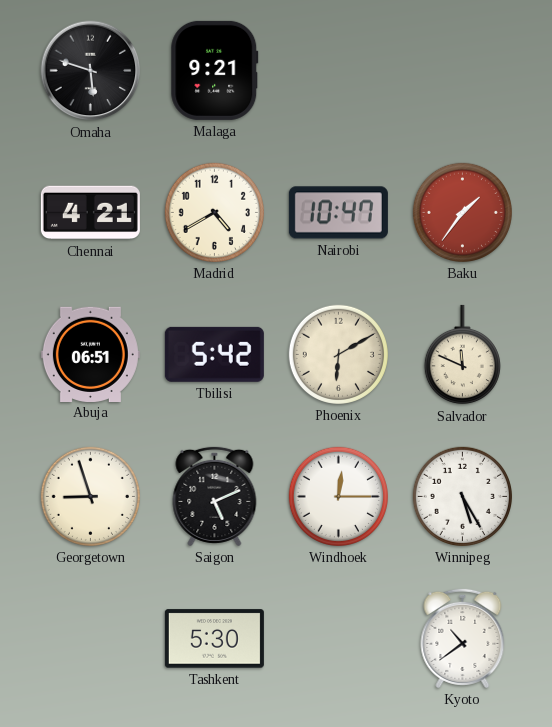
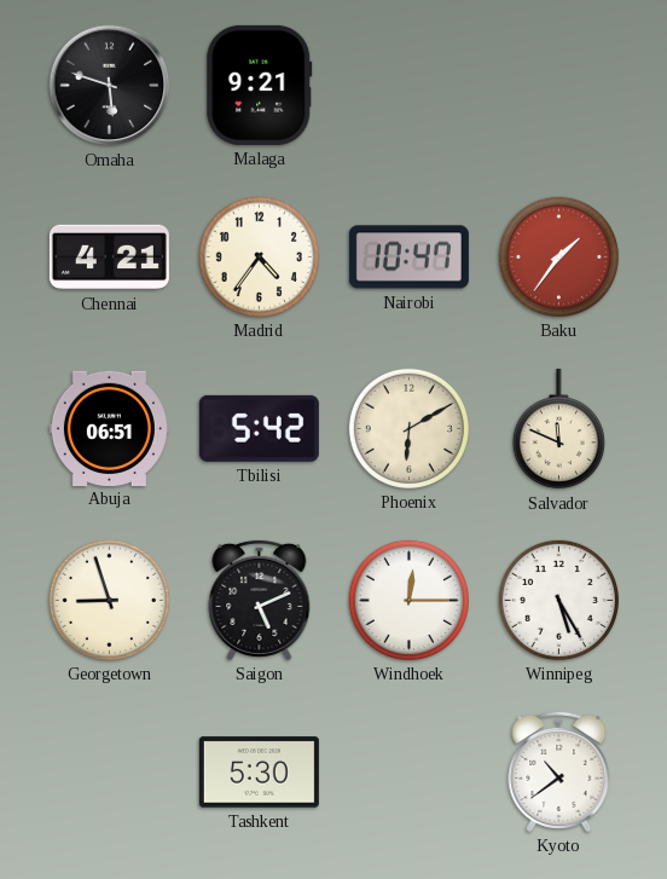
Madrid: 4:40 -> 4:36 (259, 256)
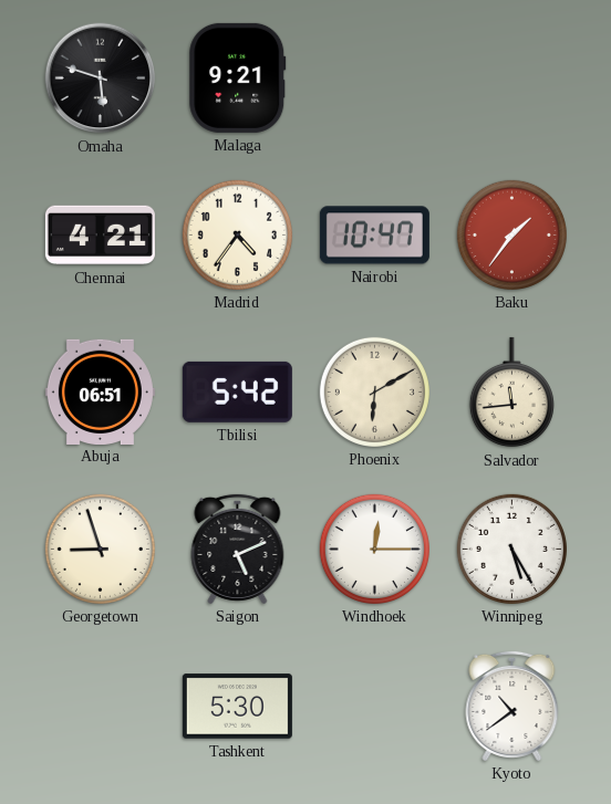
Salvador: 11:49 -> 11:44 (511, 393)
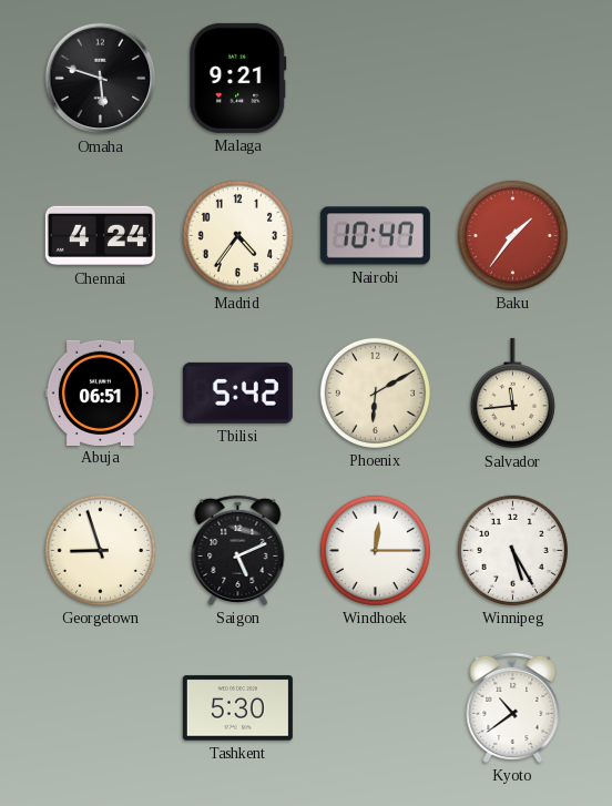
Chennai: 4:21 -> 4:24 (100, 236)
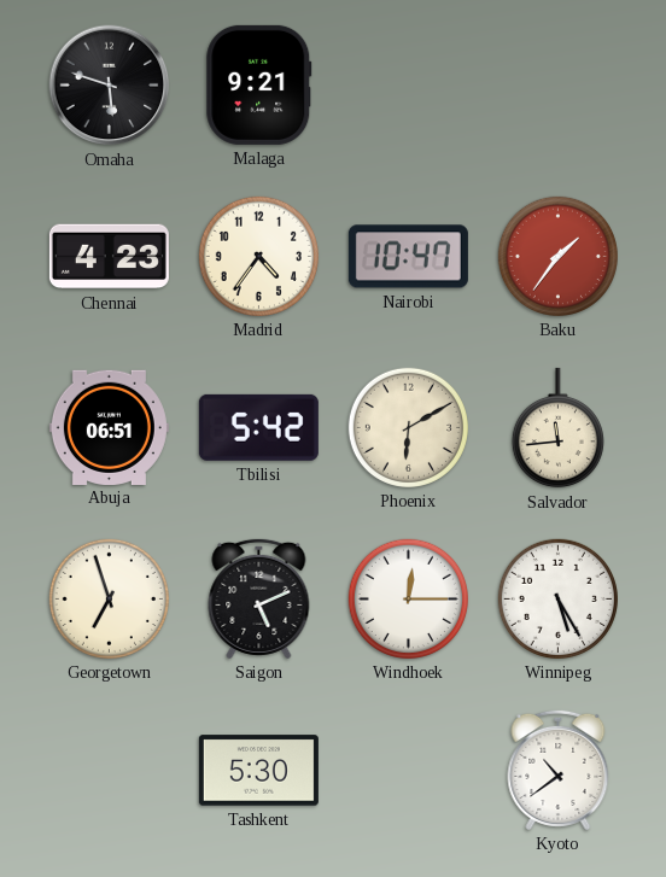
Chennai: 4:24 -> 4:23 (109, 257)
Georgetown: 8:57 -> 6:57 (109, 598)
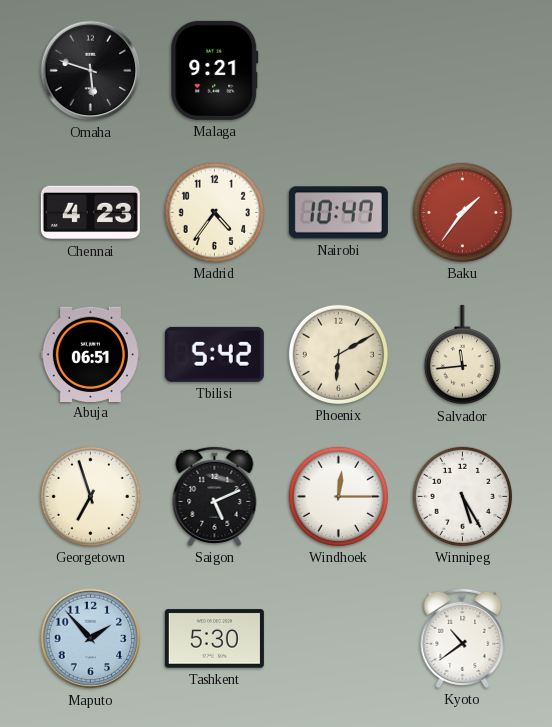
Maputo: none -> 1:53 (91, 639)
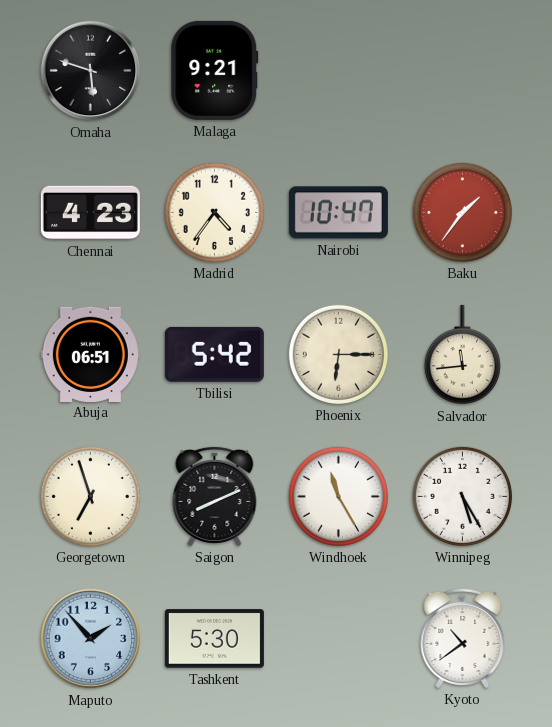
Phoenix: 6:10 -> 6:15 (338, 354)
Saigon: 5:11 -> 8:11 (215, 496)
Windhoek: 12:15 -> 11:25 (338, 496)
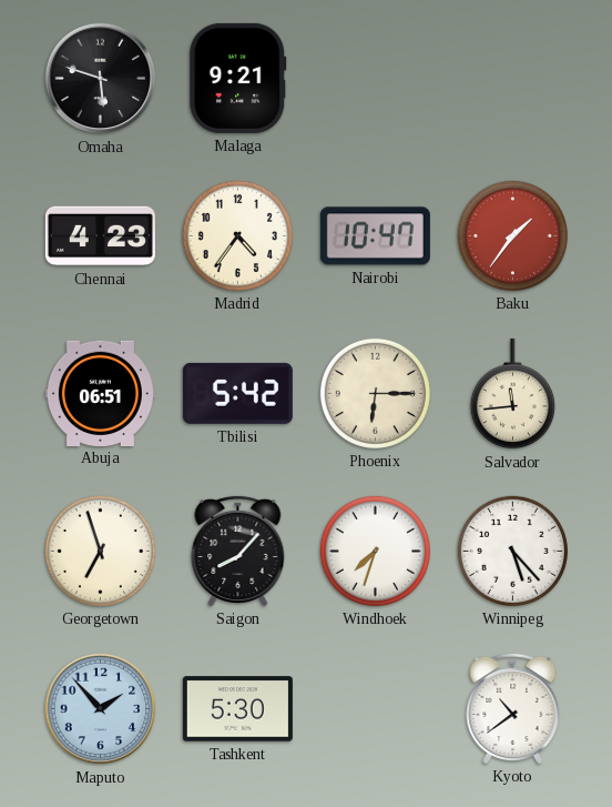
Saigon: 8:11 -> 8:07 (238, 551)
Windhoek: 11:25 -> 7:33 (375, 551)
Winnipeg: 5:25 -> 5:23 (512, 551)
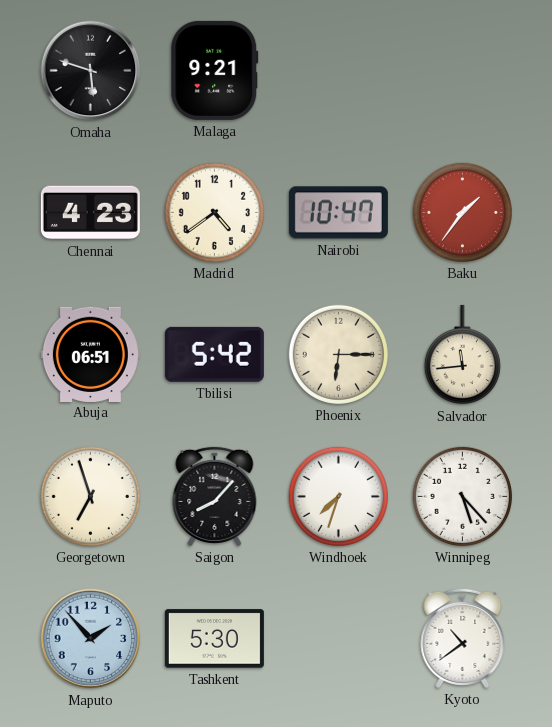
Madrid: 4:36 -> 4:39 (214, 212)
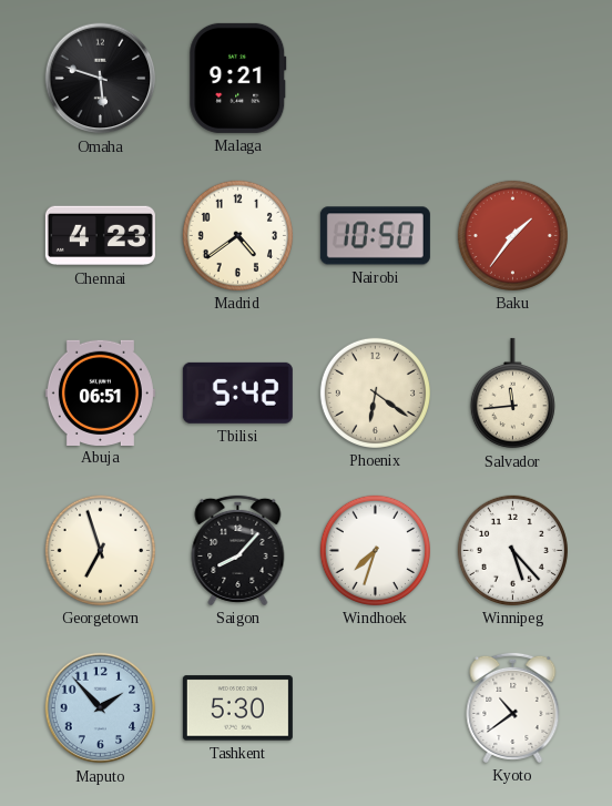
Nairobi: 10:47 -> 10:50 (375, 236)
Phoenix: 6:15 -> 6:21 (375, 392)
